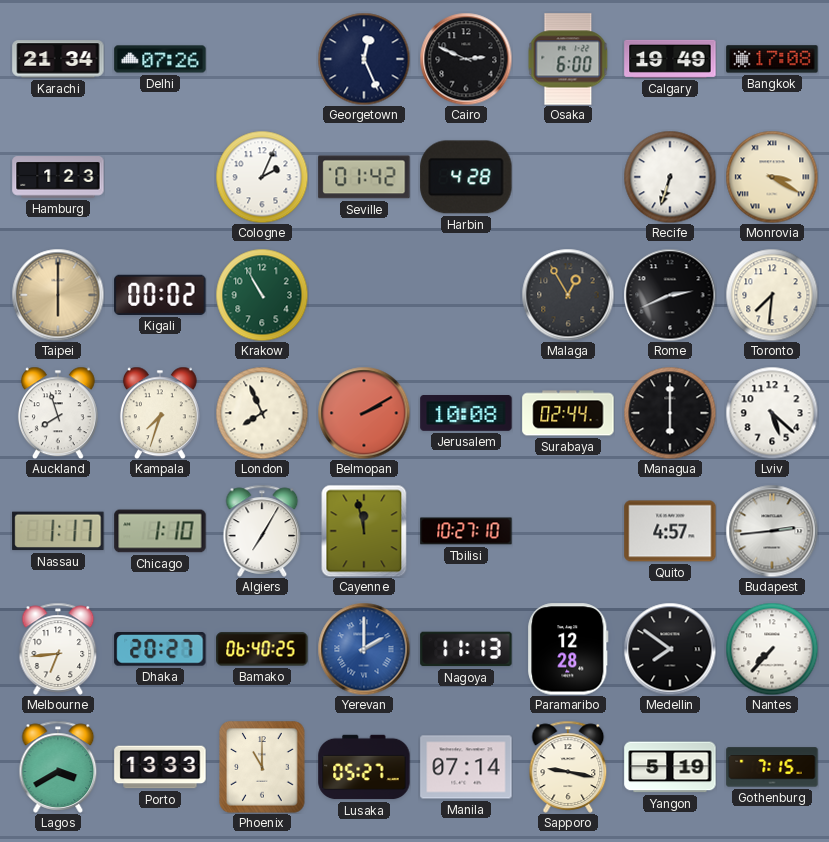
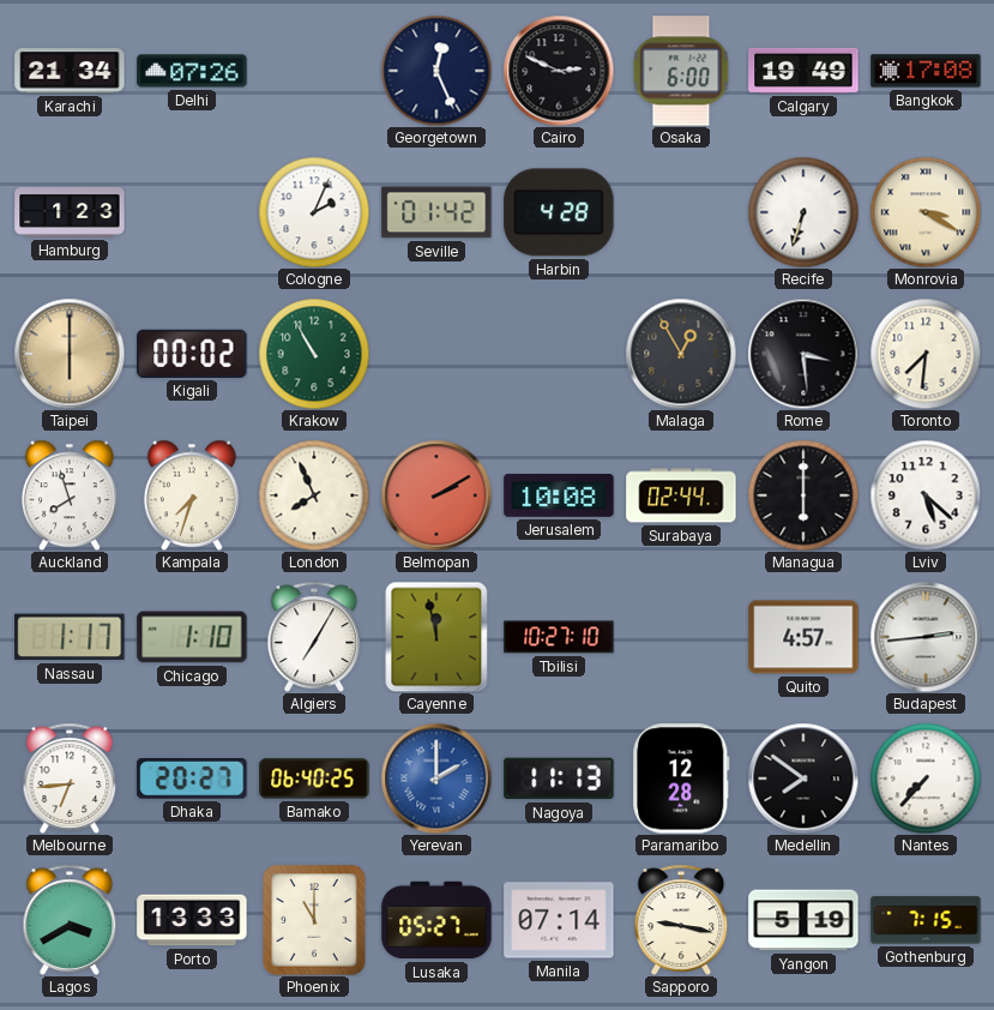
Rome: 2:41 -> 3:29 (803, 354)
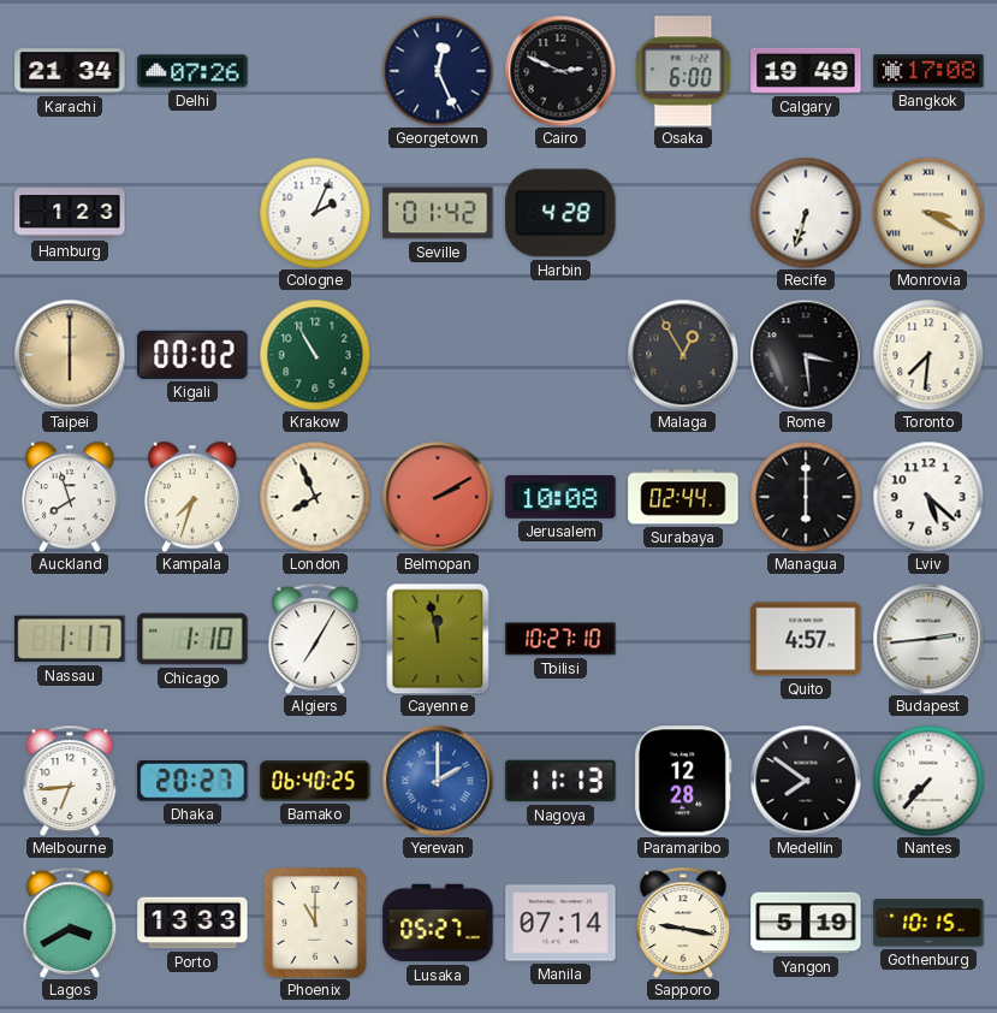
Gothenburg: 7:15 -> 10:15 (928, 923)
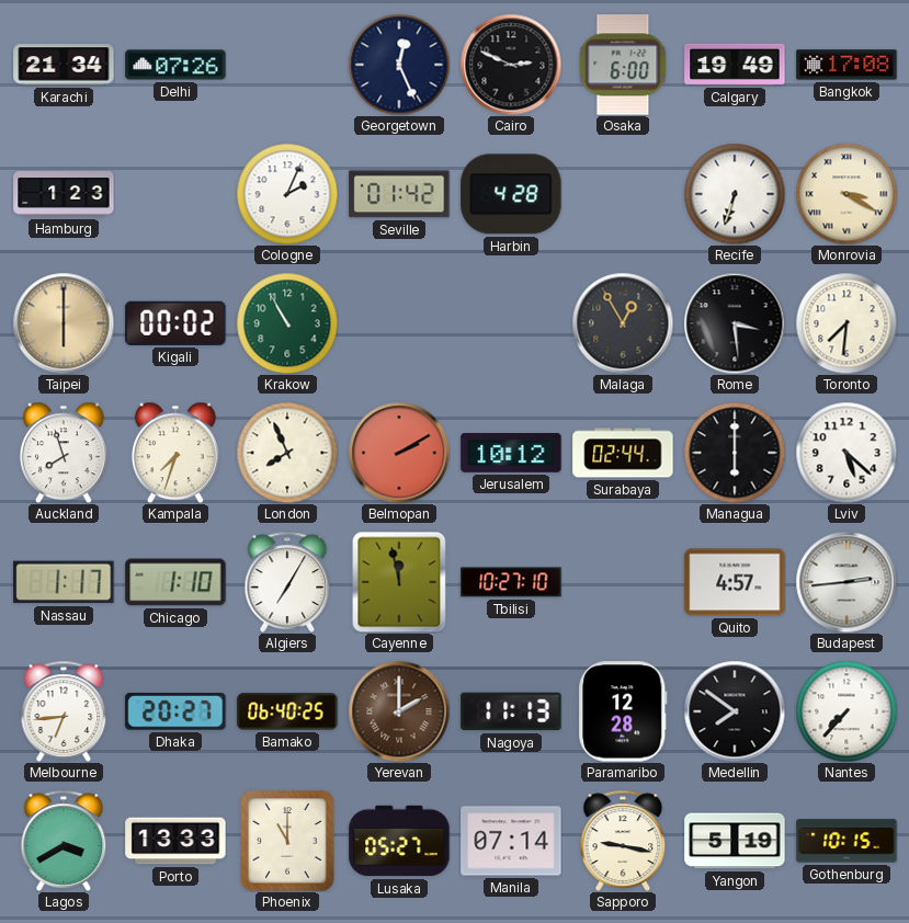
Jerusalem: 10:08 -> 10:12 (511, 454)
Yerevan dial: blue -> brown (399, 711)
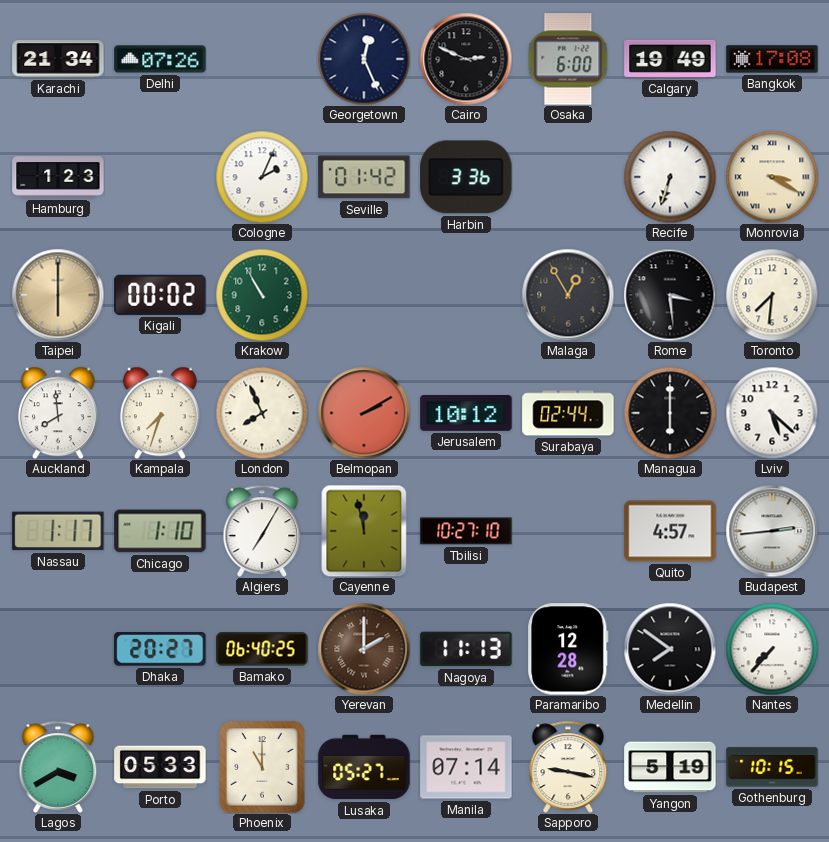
Harbin: 4:28 -> 3:36 (466, 177)
Auckland: 7:57 -> 7:59 (58, 413)
Melbourne: 6:44 -> none (64, 711)
Porto: 13:33 -> 05:33 (160, 767)
